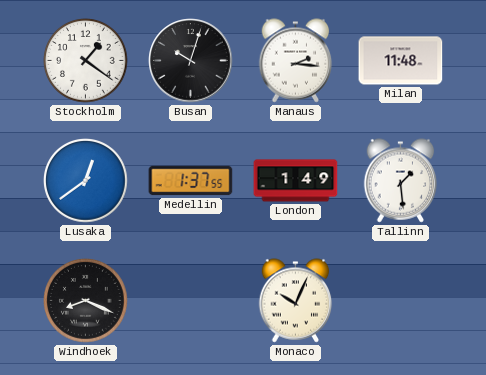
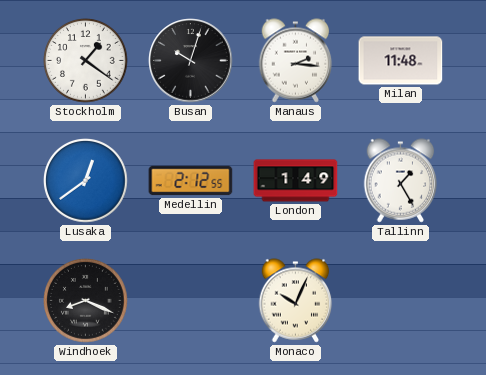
Medellin: 1:37 -> 2:12 (191, 181)
Tallinn: 1:29 -> 1:25 (401, 181)
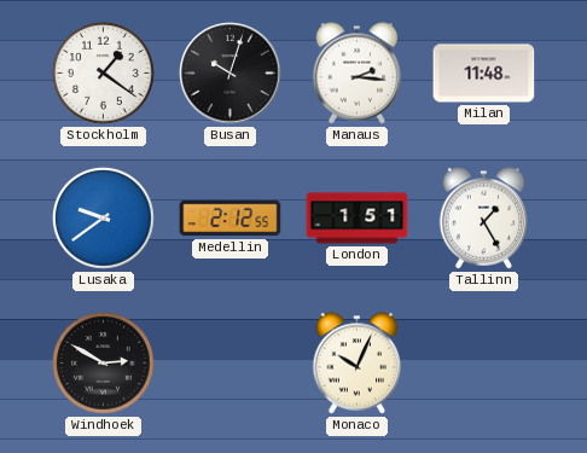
Lusaka: 12:39 -> 9:39 (104, 219)
London: 1:49 -> 1:51 (358, 219)
Windhoek: 8:19 -> 2:50 (104, 364)
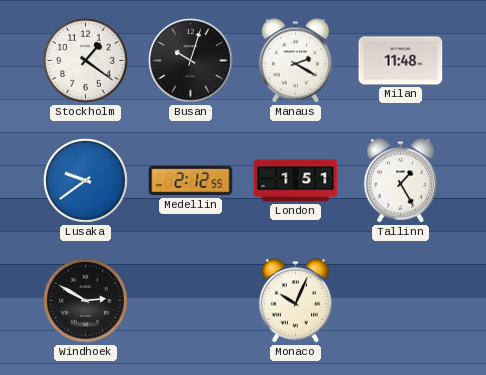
Manaus: 2:16 -> 2:20 (296, 61)
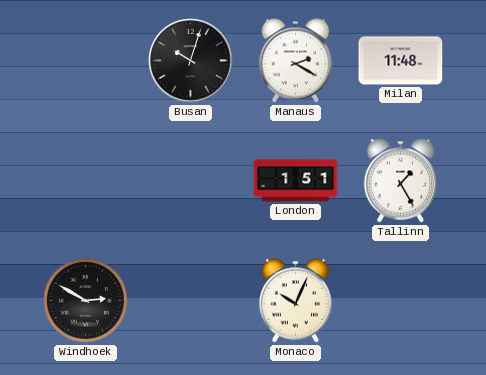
Stockholm: 1:21 -> none (86, 61)
Lusaka: 9:39 -> none (86, 181)
Medellin: 2:12 -> none (191, 181)
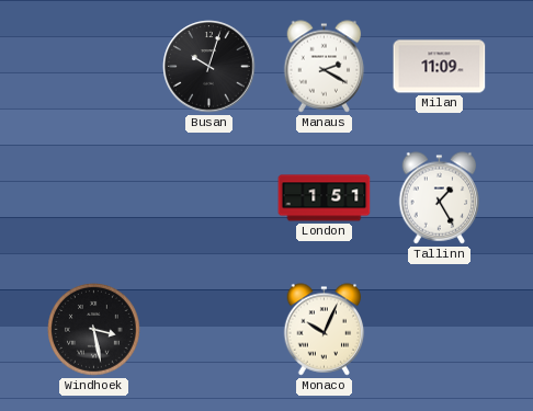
Milan: 11:48 -> 11:09 (440, 67)
Windhoek: 2:50 -> 3:28 (94, 330)
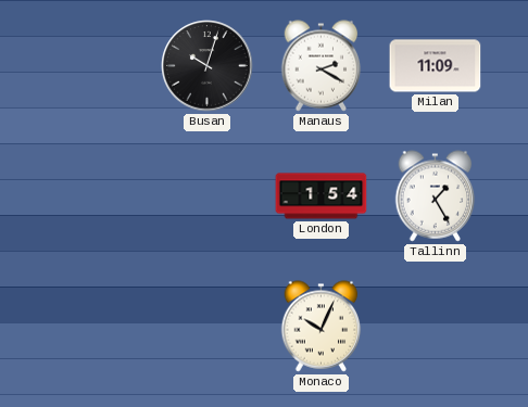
London: 1:51 -> 1:54 (322, 196)
Windhoek: 3:28 -> none (94, 330)
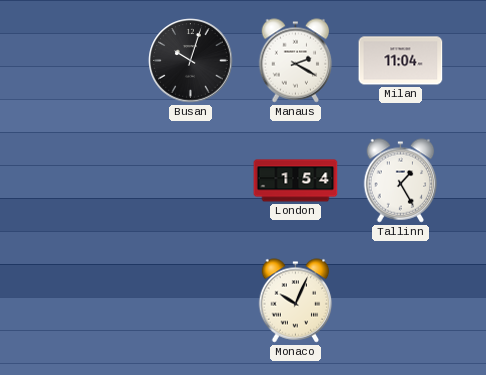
Milan: 11:09 -> 11:04 (401, 61)
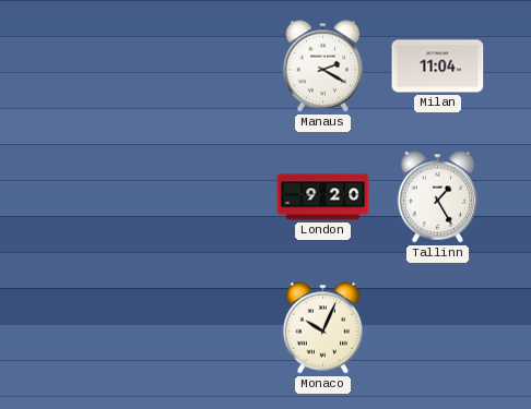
Busan: 10:03 -> none (191, 61)
London: 1:54 -> 9:20 (323, 197)
